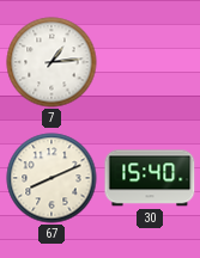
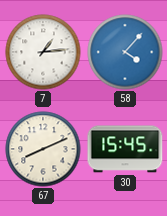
58: none -> 4:07 (125, 52)
30: 15:40 -> 15:45 (125, 149)
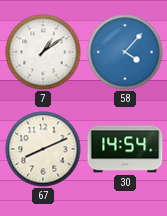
7: 1:14 -> 1:09 (43, 52)
30: 15:45 -> 14:54 (125, 149)
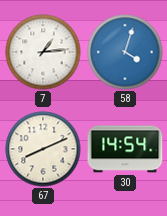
7: 1:09 -> 1:14 (43, 52)
58: 4:07 -> 4:03 (125, 52)
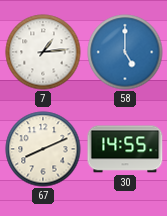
58: 4:03 -> 5:00 (125, 52)
30: 14:54 -> 14:55 (125, 149)
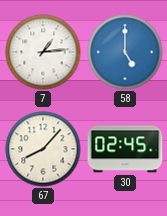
67: 8:11 -> 8:07 (43, 149)
30: 14:55 -> 02:45 (125, 149)
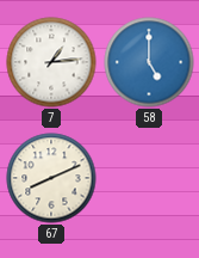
67: 8:07 -> 8:11 (51, 178)
30: 02:45 -> none (125, 149)
